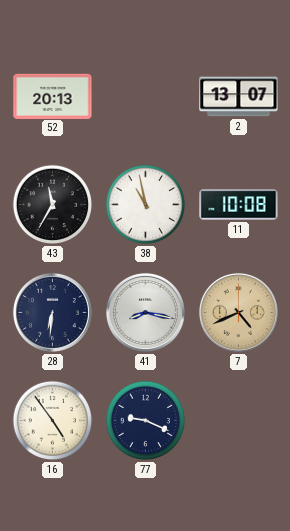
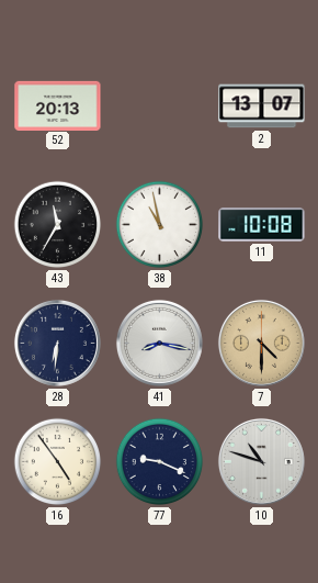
7: 4:41 -> 4:30 (261, 343)
10: none -> 10:48 (261, 461)
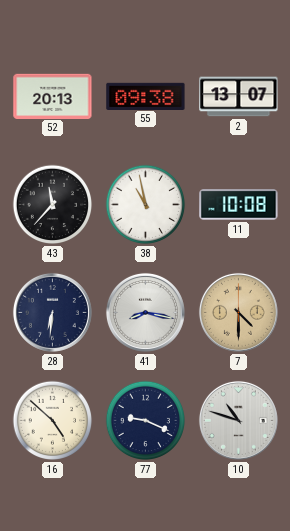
55: none -> 09:38 (146, 96)
43: 11:35 -> 11:37 (53, 205)
16: 4:54 -> 4:52 (53, 421)
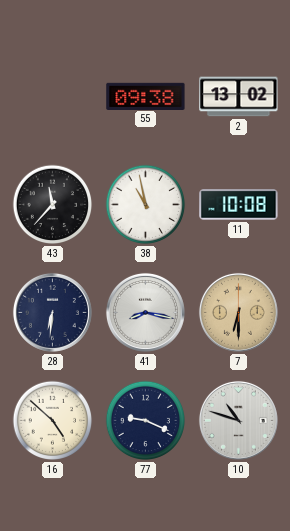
52: 20:13 -> none (53, 96)
2: 13:07 -> 13:02 (239, 97)
7: 4:30 -> 6:30 (238, 312)
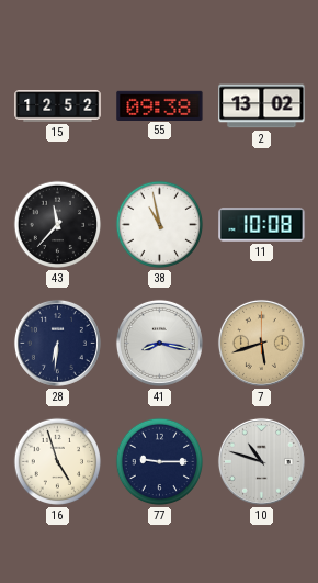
15: none -> 12:52 (58, 106)
7: 6:30 -> 5:42 (261, 343)
16: 4:52 -> 4:57 (58, 462)
77: 9:19 -> 9:15 (160, 462)
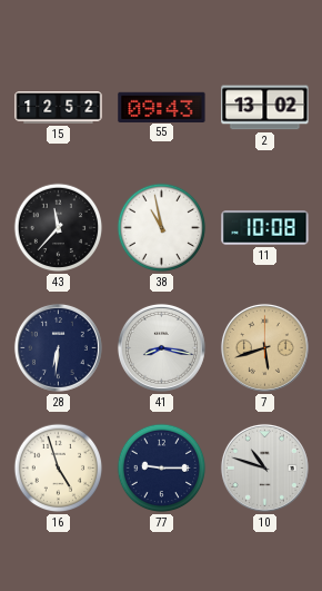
55: 09:38 -> 09:43 (162, 107)
